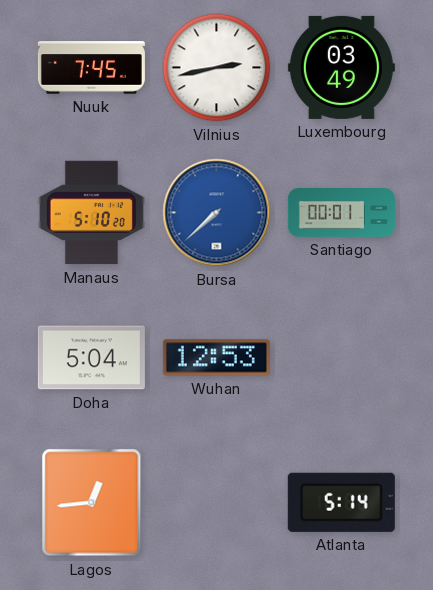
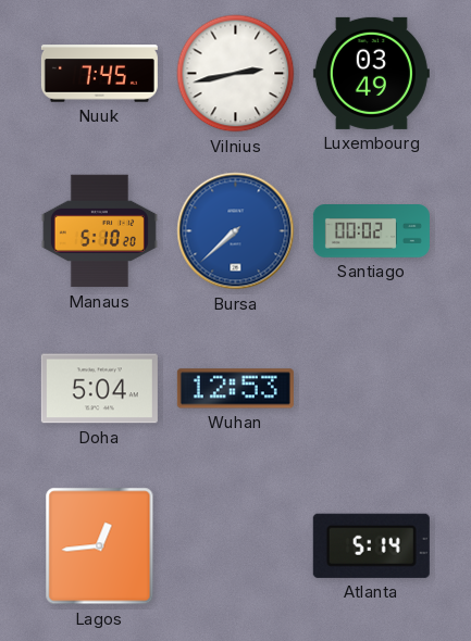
Santiago: 00:01 -> 00:02 (371, 231)
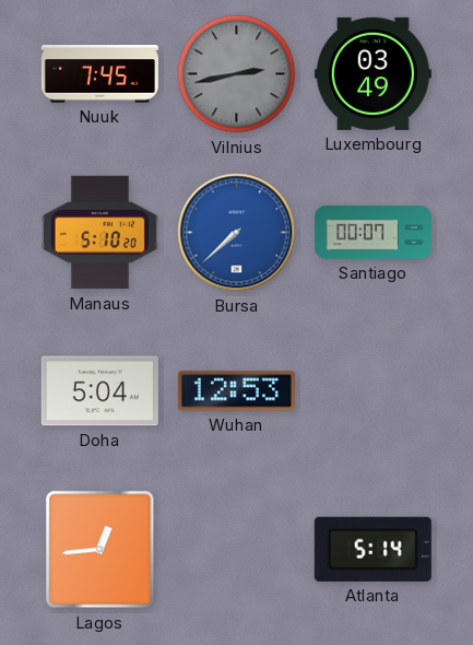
Vilnius dial: white -> grey (237, 74)
Santiago: 00:02 -> 00:07 (373, 233)
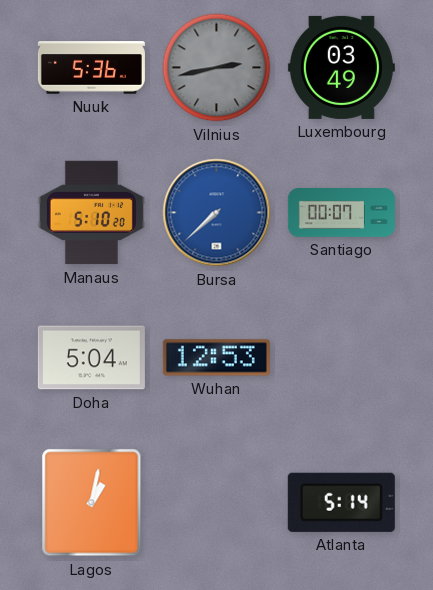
Nuuk: 7:45 -> 5:36 (91, 68)
Lagos: 12:44 -> 1:02 (92, 503)
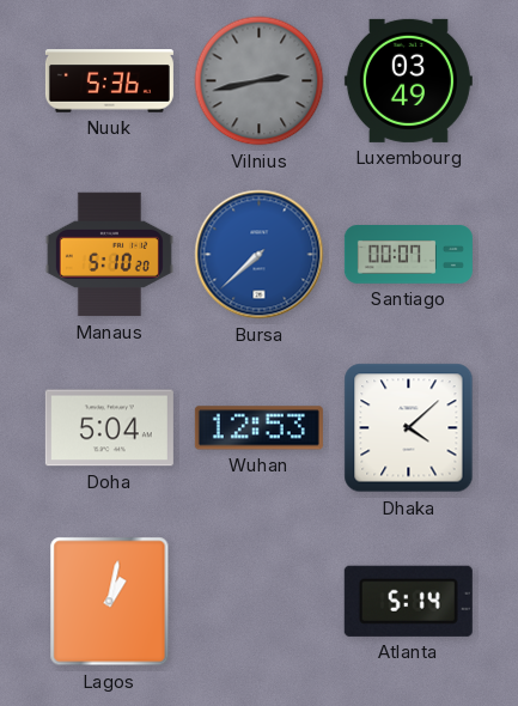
Dhaka: none -> 4:08 (409, 428)
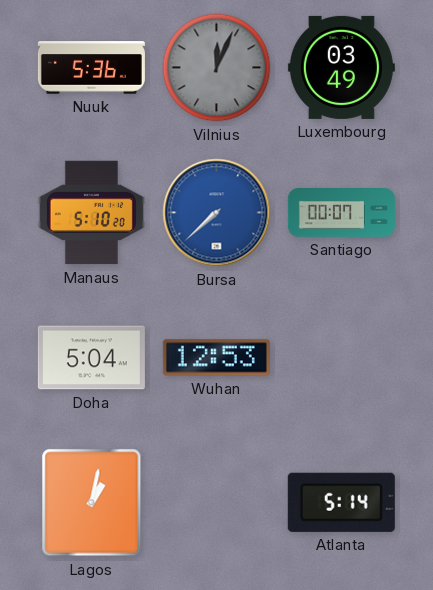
Vilnius: 2:43 -> 12:04 (217, 68)
Dhaka: 4:08 -> none (409, 428)
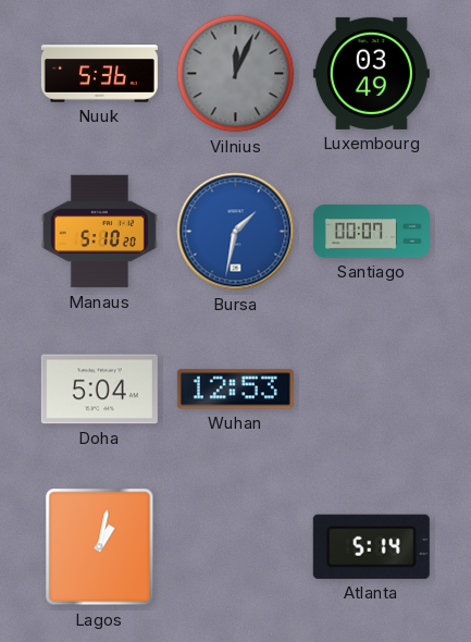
Bursa: 7:38 -> 1:32 (236, 232)
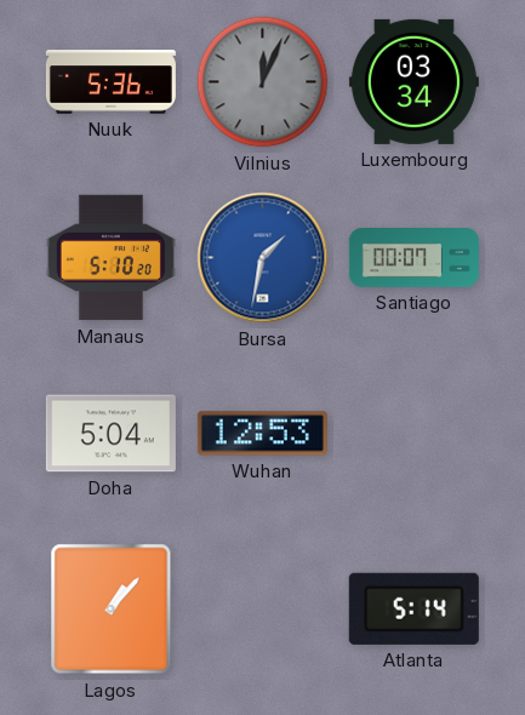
Luxembourg: 03:49 -> 03:34 (413, 81)
Lagos: 1:02 -> 1:07 (112, 610)
